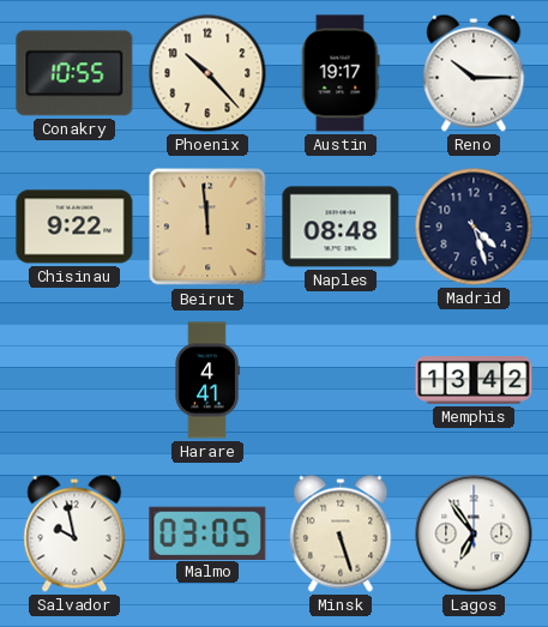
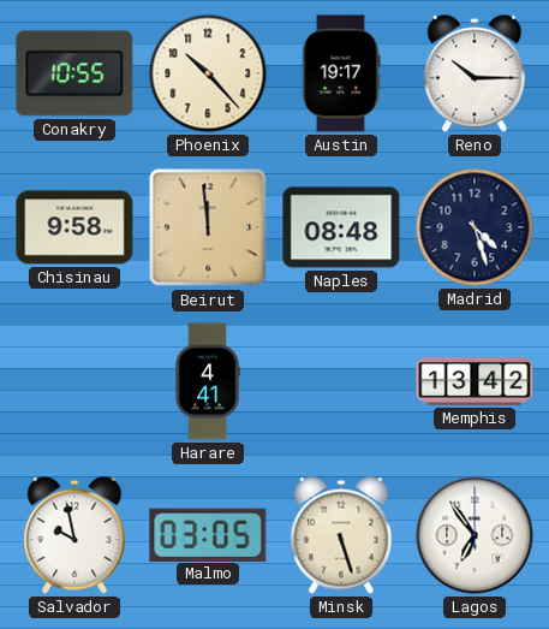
Chisinau: 9:22 -> 9:58 (74, 227)
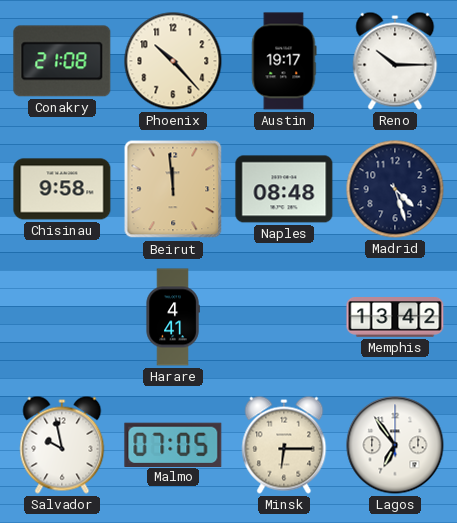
Conakry: 10:55 -> 21:08 (62, 61)
Malmo: 03:05 -> 07:05 (173, 444)
Minsk: 5:27 -> 6:15 (284, 445)
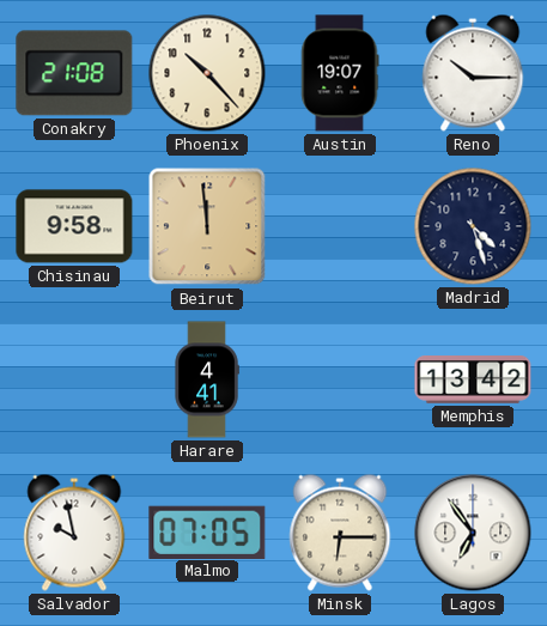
Austin: 19:17 -> 19:07 (340, 73)
Naples: 08:48 -> none (284, 189)
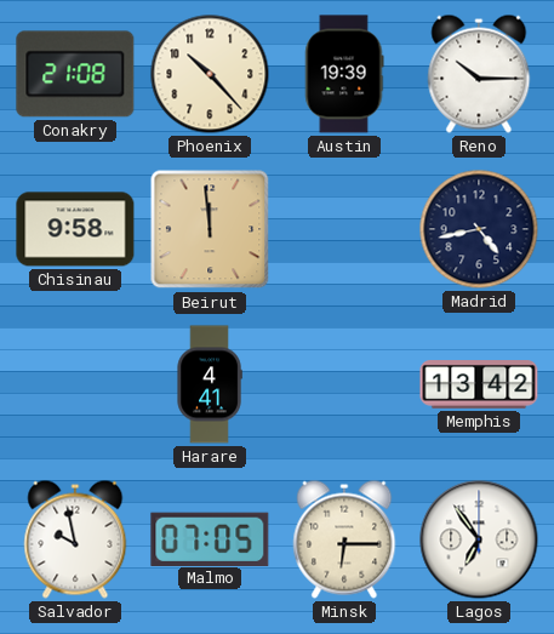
Austin: 19:07 -> 19:39 (344, 74)
Madrid: 4:27 -> 4:43 (479, 229)
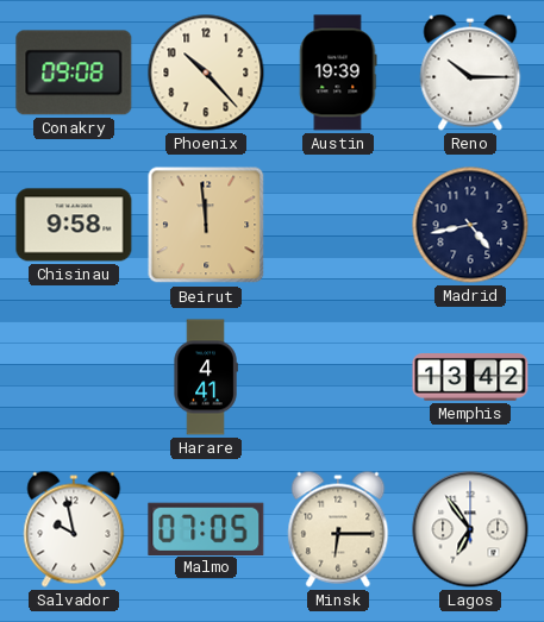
Conakry: 21:08 -> 09:08 (74, 73)
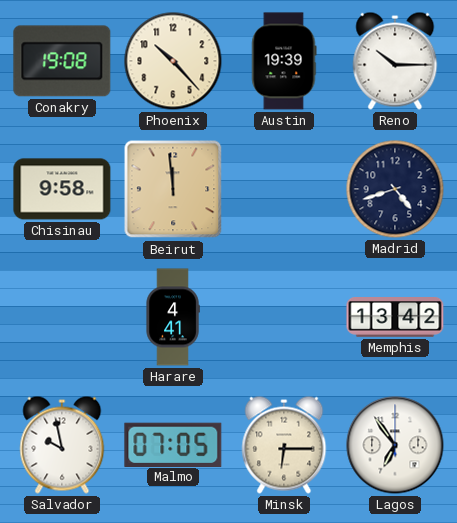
Conakry: 09:08 -> 19:08 (62, 61)
Madrid: 4:43 -> 4:42 (395, 189)
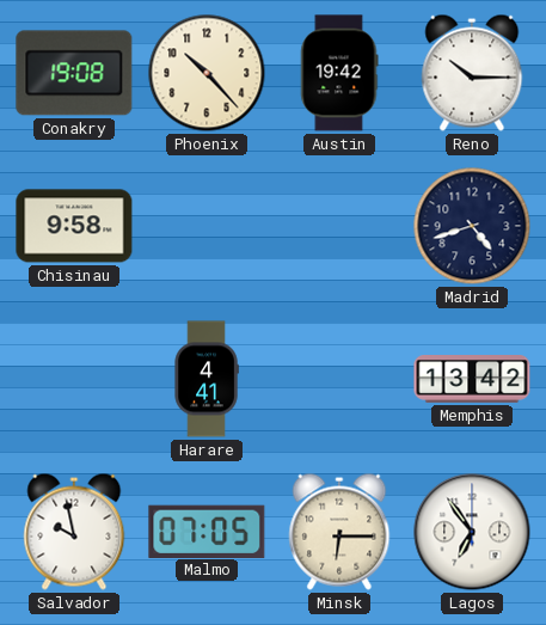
Austin: 19:39 -> 19:42 (339, 73)
Beirut: 11:59 -> none (173, 189)
